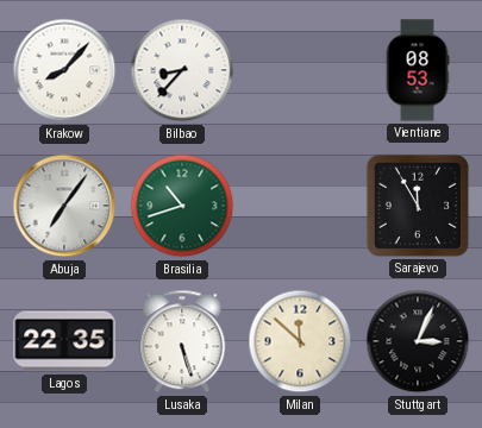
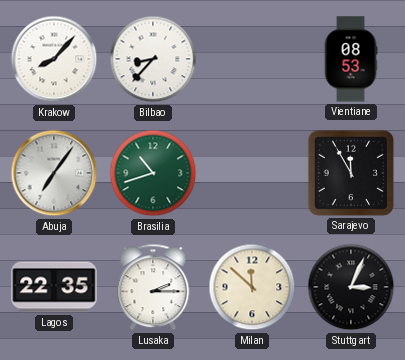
Lusaka: 5:27 -> 2:15 (153, 287)
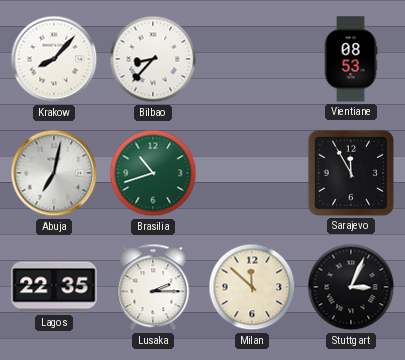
Abuja: 7:06 -> 7:02 (54, 173)
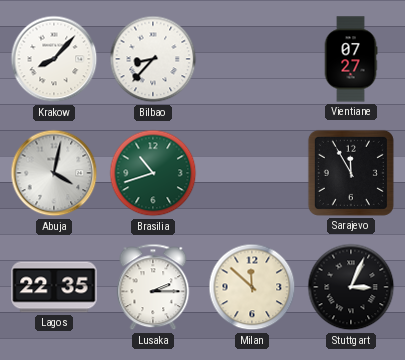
Vientiane: 08:53 -> 07:27 (351, 59)
Abuja: 7:02 -> 4:02 (54, 173)
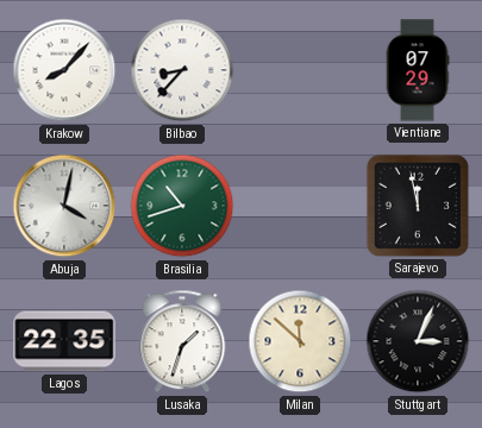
Vientiane: 07:27 -> 07:29 (418, 70)
Sarajevo: 11:55 -> 11:58 (418, 206)
Lusaka: 2:15 -> 1:33 (182, 341)
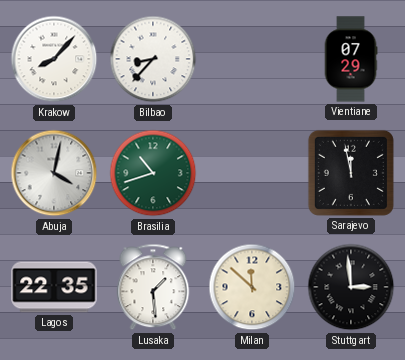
Lusaka: 1:33 -> 1:29 (153, 287)
Stuttgart: 3:04 -> 2:59 (351, 287)
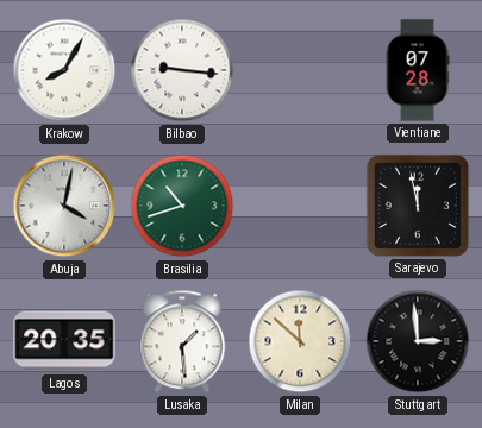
Krakow: 8:07 -> 8:05 (64, 70)
Bilbao: 8:37 -> 9:16 (182, 70)
Vientiane: 07:29 -> 07:28 (418, 70)
Lagos: 22:35 -> 20:35 (64, 341)
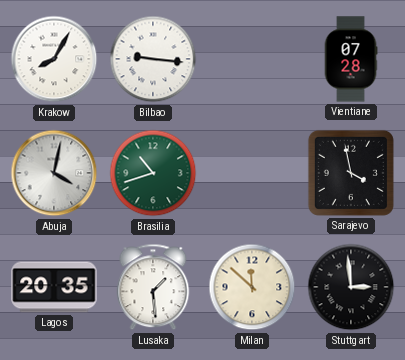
Sarajevo: 11:58 -> 3:58 (351, 173)
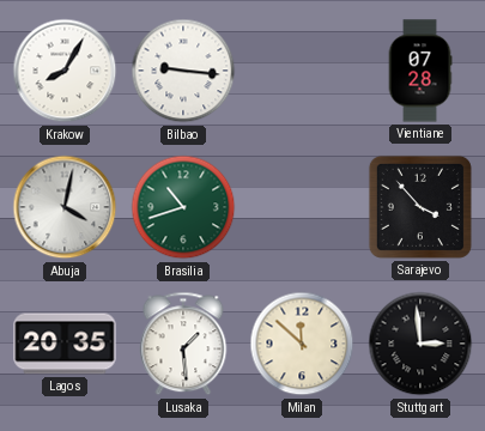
Sarajevo: 3:58 -> 3:53 (420, 207)
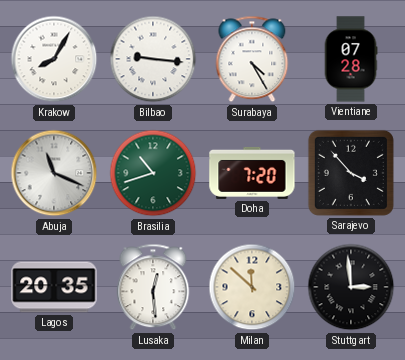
Surabaya: none -> 4:25 (252, 59)
Abuja: 4:02 -> 11:19 (54, 173)
Doha: none -> 7:20 (252, 173)
Lusaka: 1:29 -> 12:29 (153, 287)
